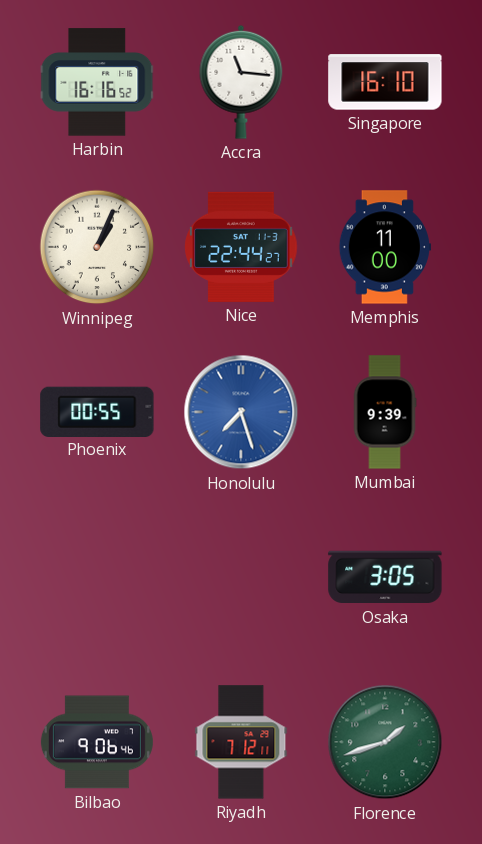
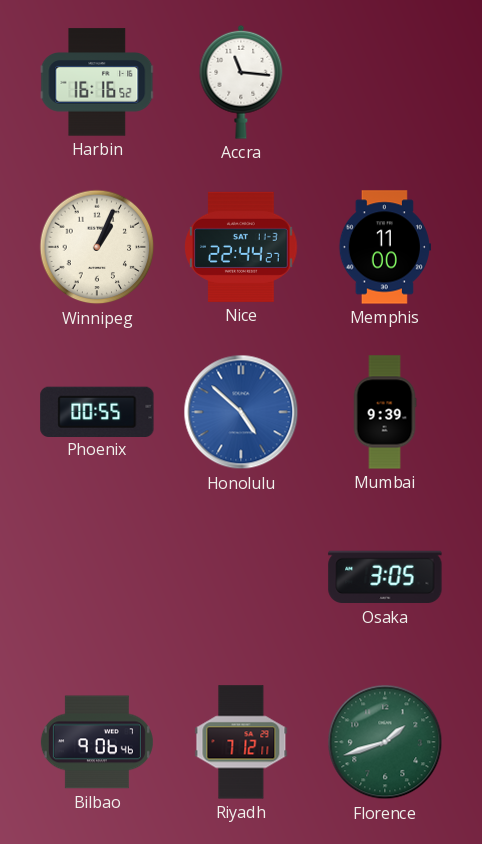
Singapore: 16:10 -> none (385, 82)
Honolulu: 7:27 -> 4:52 (241, 412)
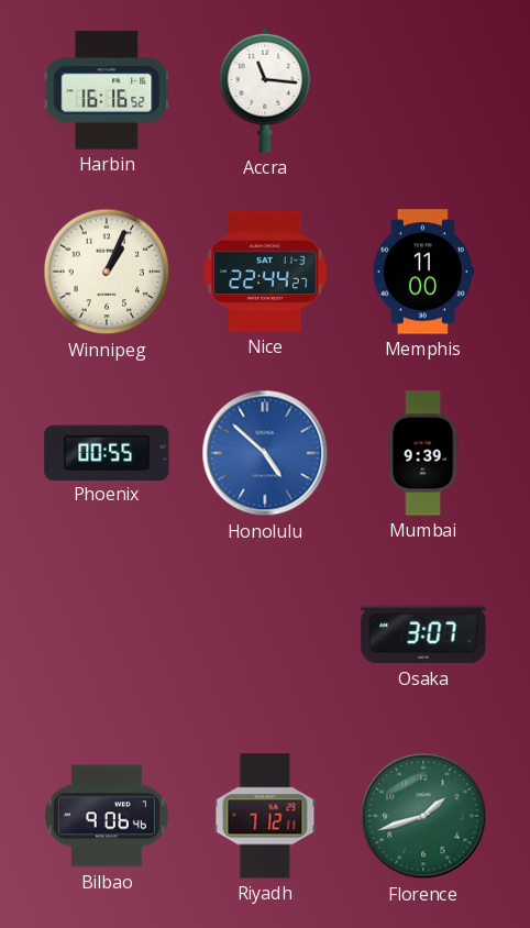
Osaka: 3:05 -> 3:07 (423, 634)
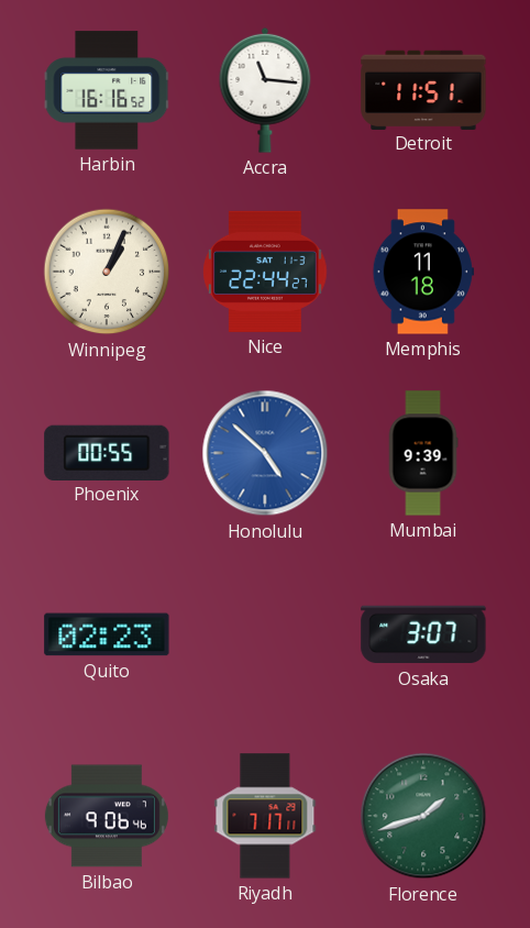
Detroit: none -> 11:51 (423, 89)
Memphis: 11:00 -> 11:18 (423, 272)
Quito: none -> 02:23 (107, 634)
Riyadh: 7:12 -> 7:17 (265, 816)
